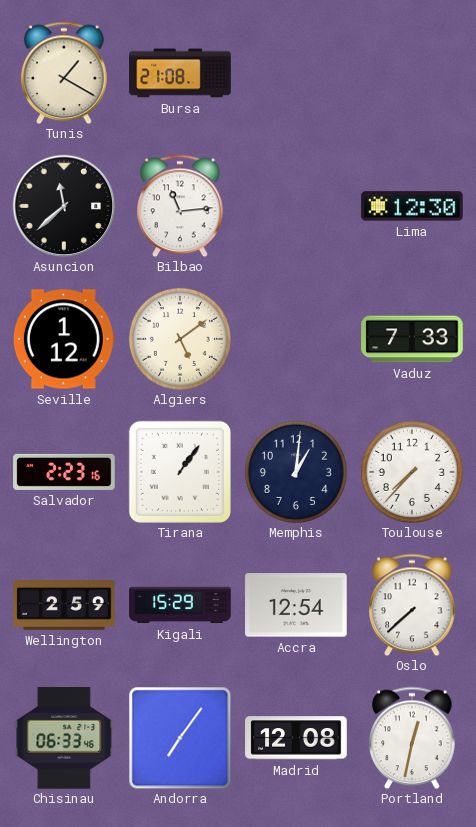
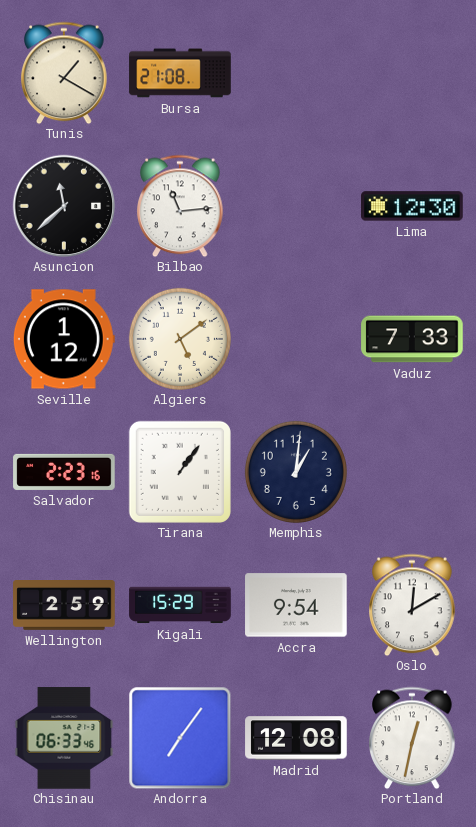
Toulouse: 7:37 -> none (412, 472)
Accra: 12:54 -> 9:54 (296, 605)
Oslo: 7:38 -> 12:10 (412, 605)
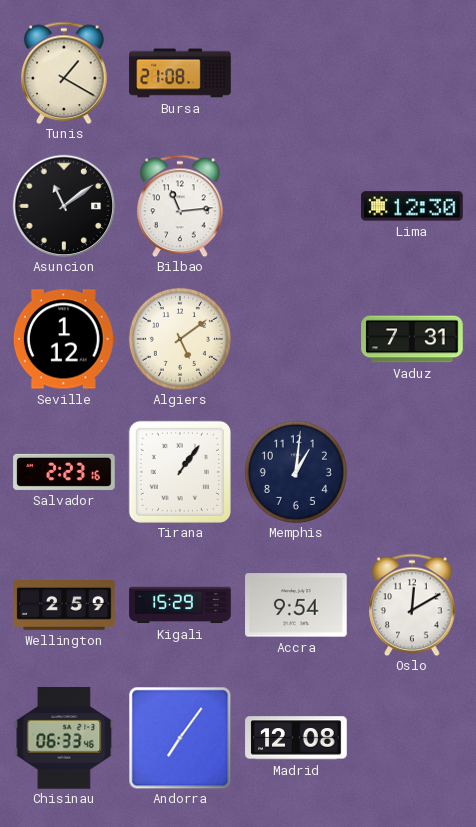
Asuncion: 11:38 -> 11:09 (64, 206)
Vaduz: 7:33 -> 7:31 (412, 339)
Portland: 12:32 -> none (412, 738)
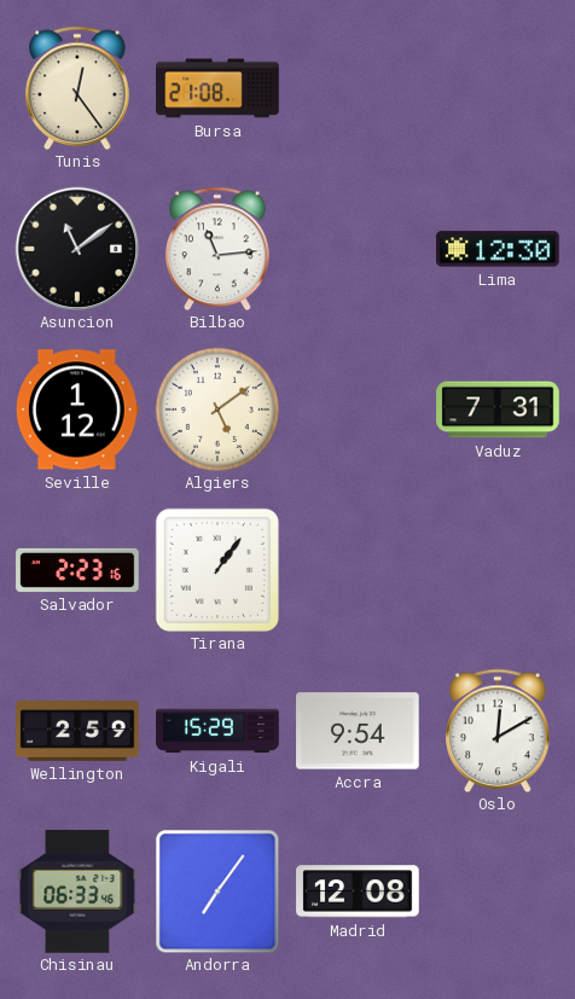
Tunis: 1:20 -> 12:24 (77, 88)
Memphis: 1:01 -> none (296, 472)
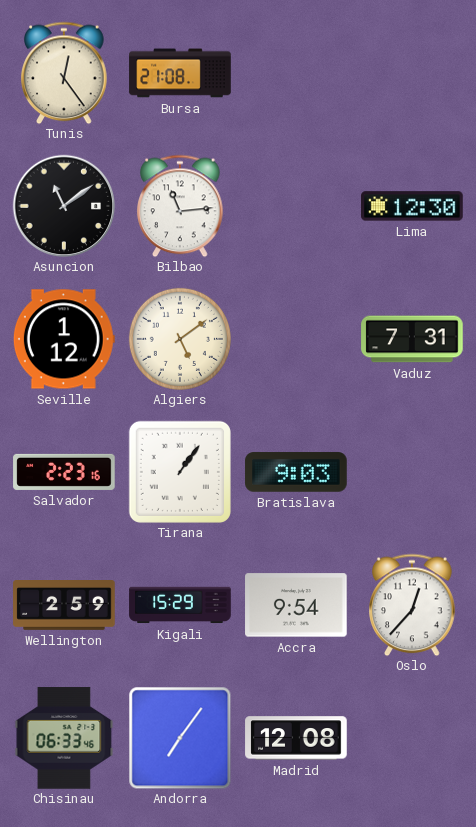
Bratislava: none -> 9:03 (296, 472)
Oslo: 12:10 -> 12:37 (412, 605)
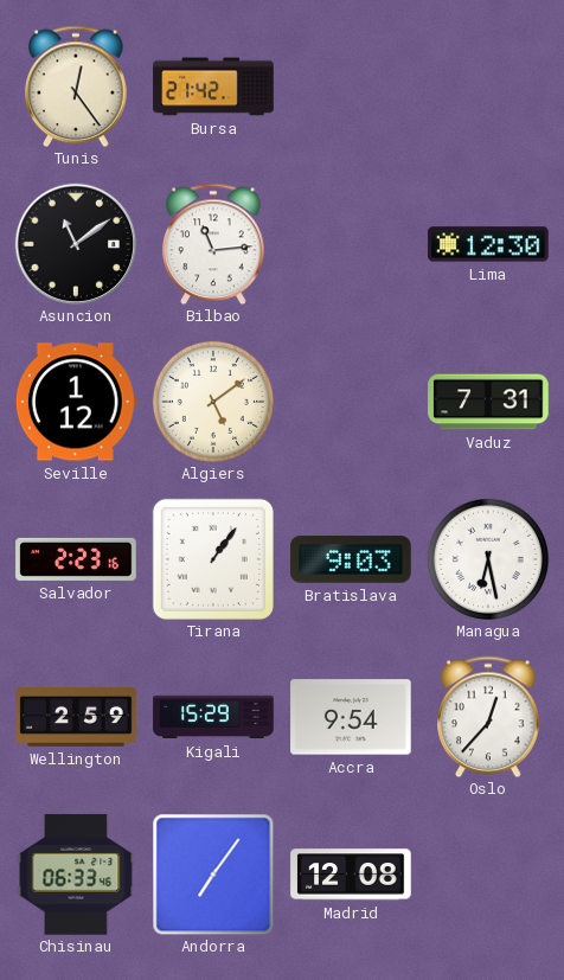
Bursa: 21:08 -> 21:42 (213, 87)
Managua: none -> 6:28 (488, 559)
